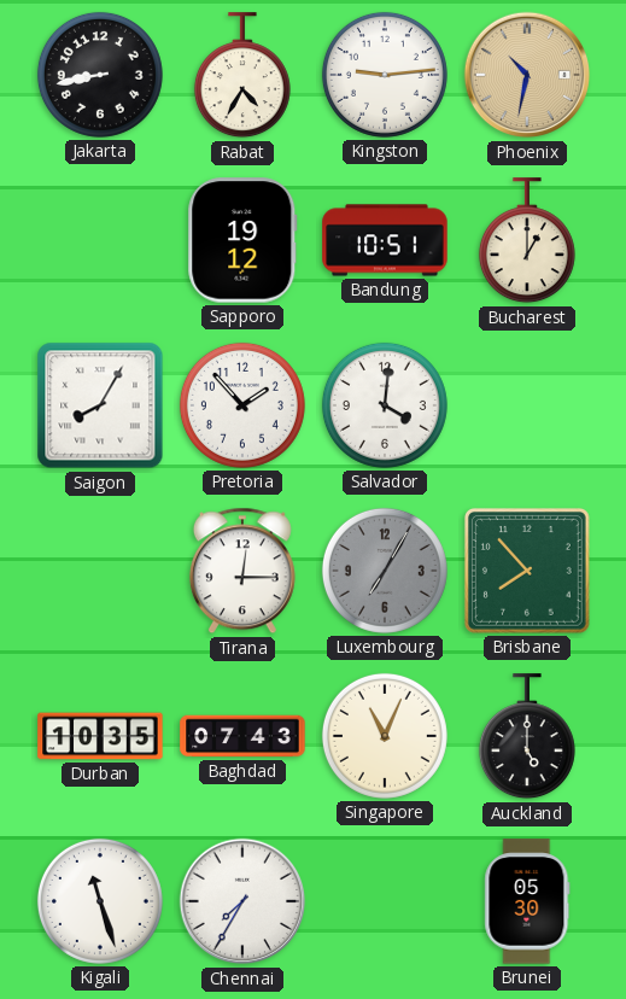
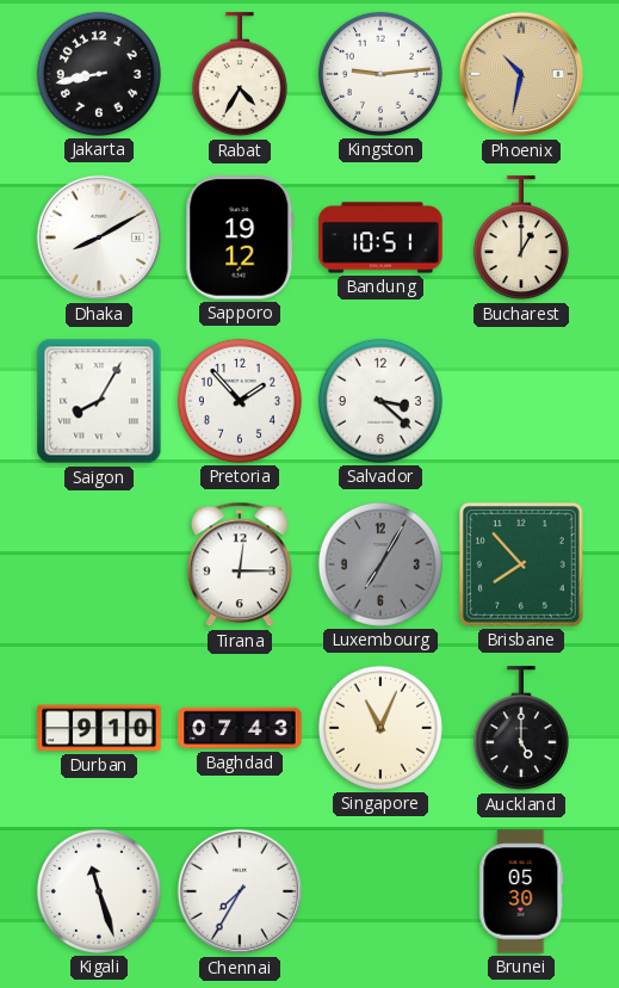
Dhaka: none -> 8:10 (99, 237)
Salvador: 4:01 -> 3:22 (380, 401)
Durban: 10:35 -> 9:10 (99, 728)
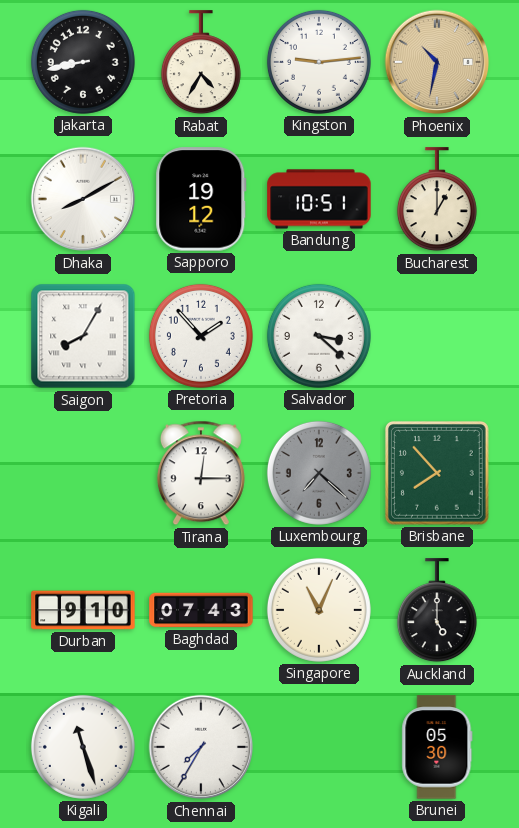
Luxembourg: 7:05 -> 7:22 (319, 473)
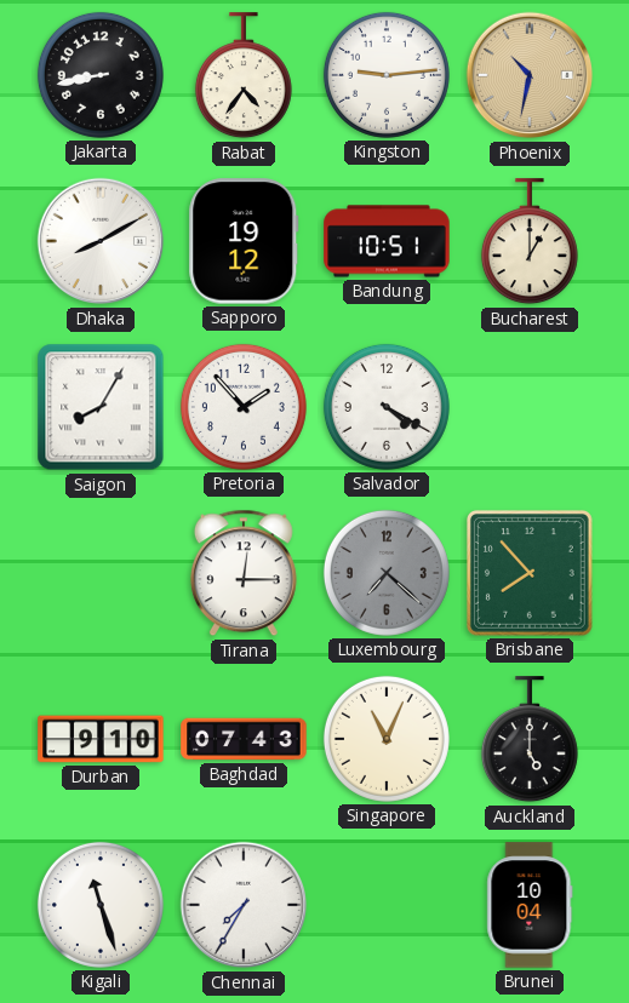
Rabat: 4:35 -> 4:36 (244, 76)
Salvador: 3:22 -> 4:20 (387, 407)
Brunei: 05:30 -> 10:04 (530, 905)
